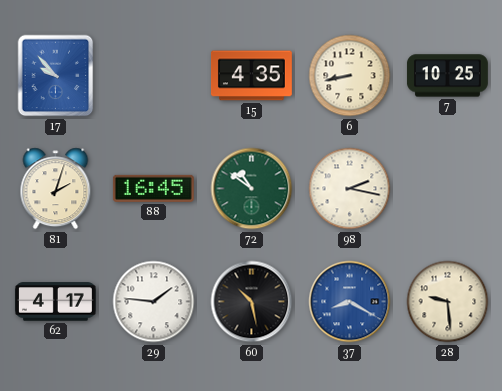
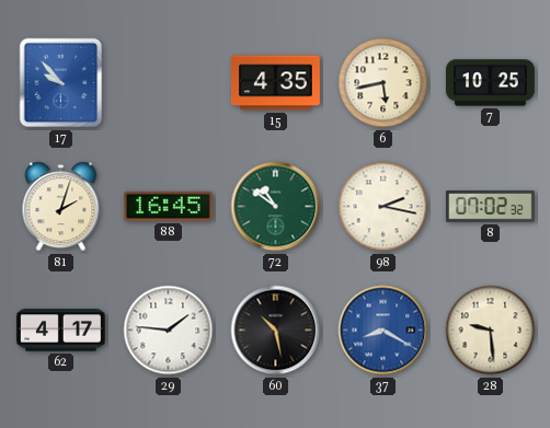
6: 8:43 -> 5:43 (383, 83)
8: none -> 07:02 (490, 207)
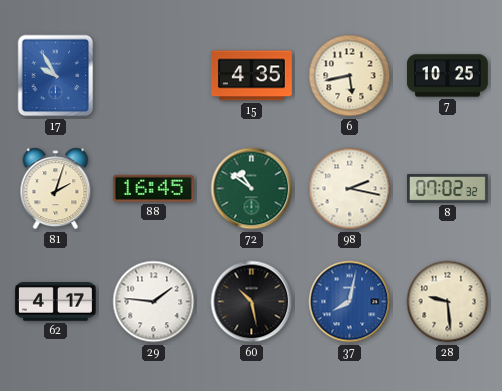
17: 9:53 -> 9:55 (56, 76)
37: 8:20 -> 8:02 (350, 302)
